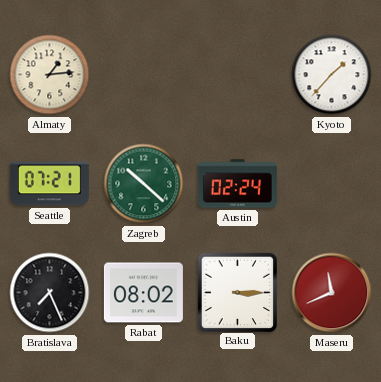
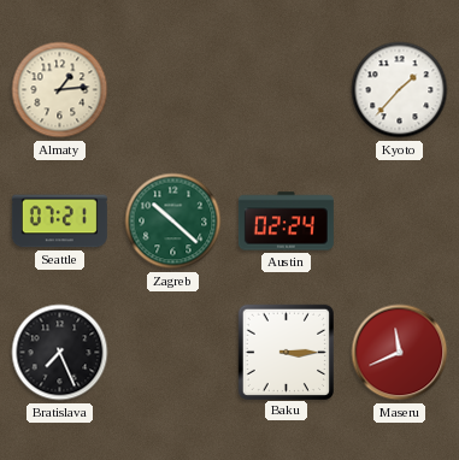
Rabat: 08:02 -> none (143, 293)
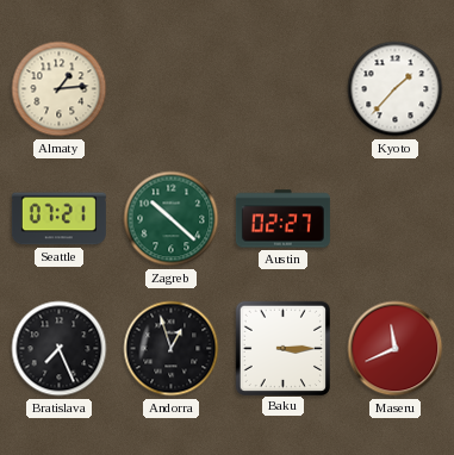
Austin: 02:24 -> 02:27 (282, 219)
Andorra: none -> 12:57 (172, 349)
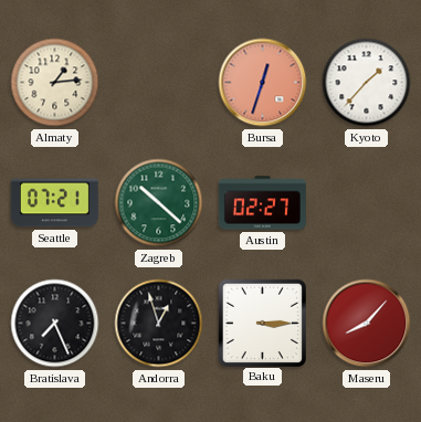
Bursa: none -> 12:33 (263, 83)
Maseru: 11:41 -> 8:07 (367, 324)
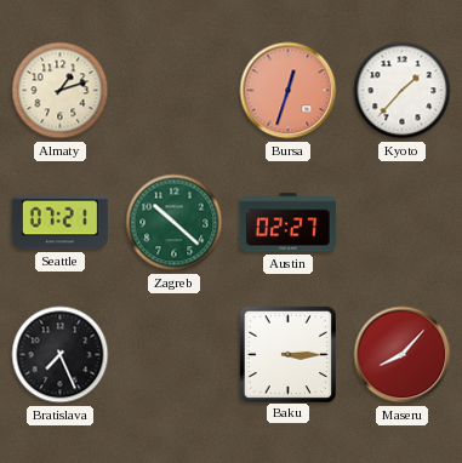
Almaty: 1:14 -> 1:12 (61, 91)
Andorra: 12:57 -> none (159, 324)
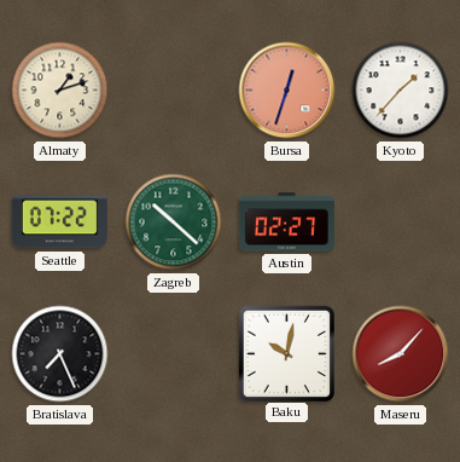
Seattle: 07:21 -> 07:22 (59, 223)
Baku: 3:15 -> 10:02 (286, 353)
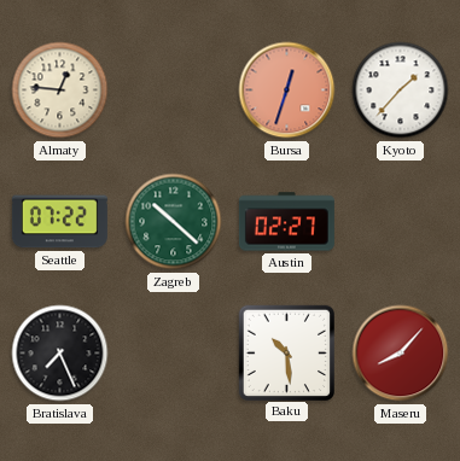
Almaty: 1:12 -> 12:46 (60, 91)
Baku: 10:02 -> 10:29 (286, 352)
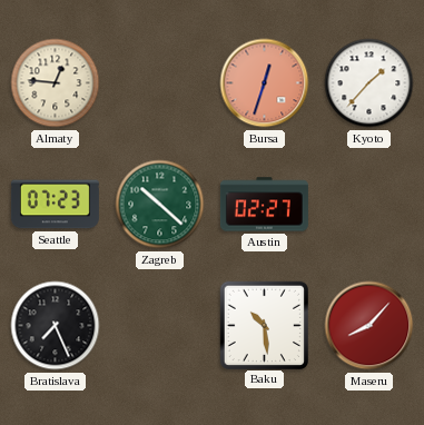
Seattle: 07:22 -> 07:23 (55, 205)
